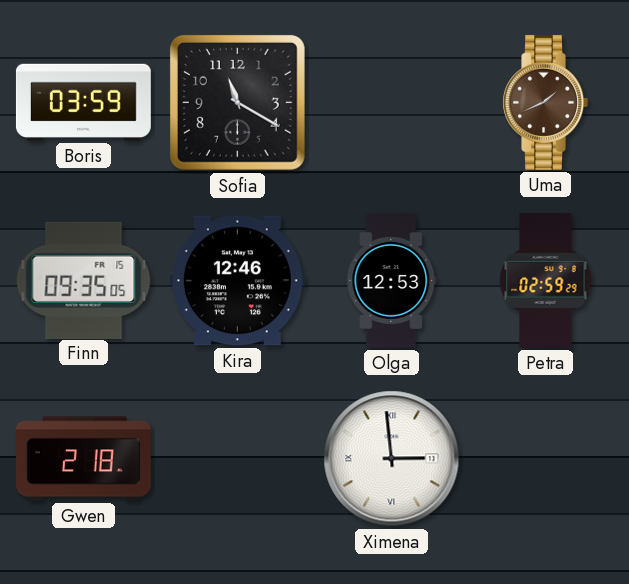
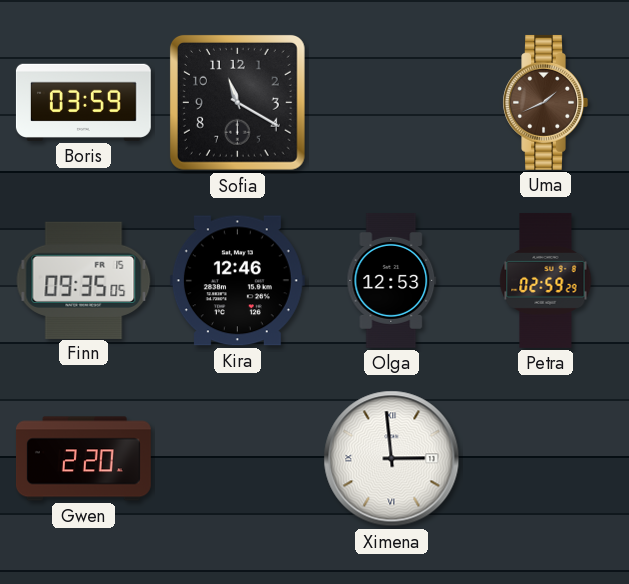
Gwen: 2:18 -> 2:20 (83, 459)
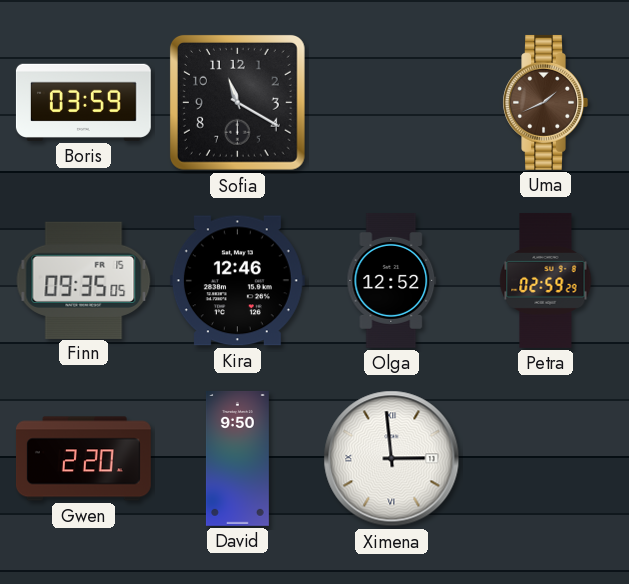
Olga: 12:53 -> 12:52 (392, 280)
David: none -> 9:50 (237, 458)
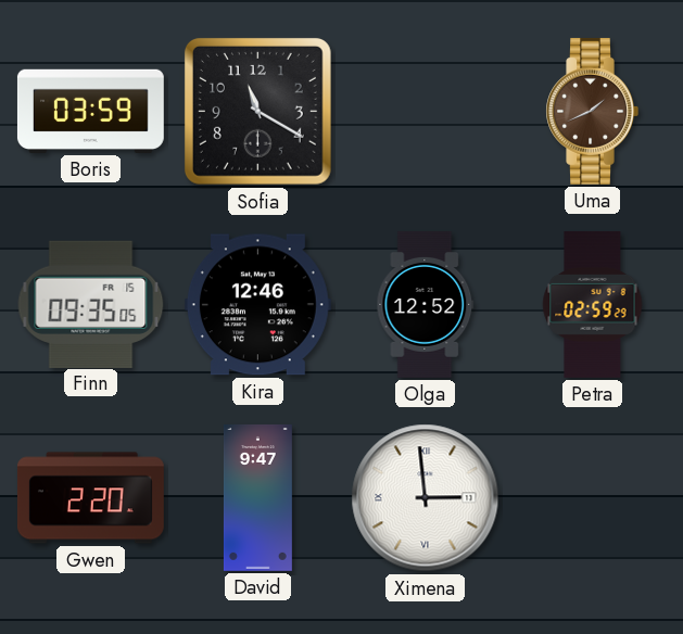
David: 9:50 -> 9:47 (257, 497)
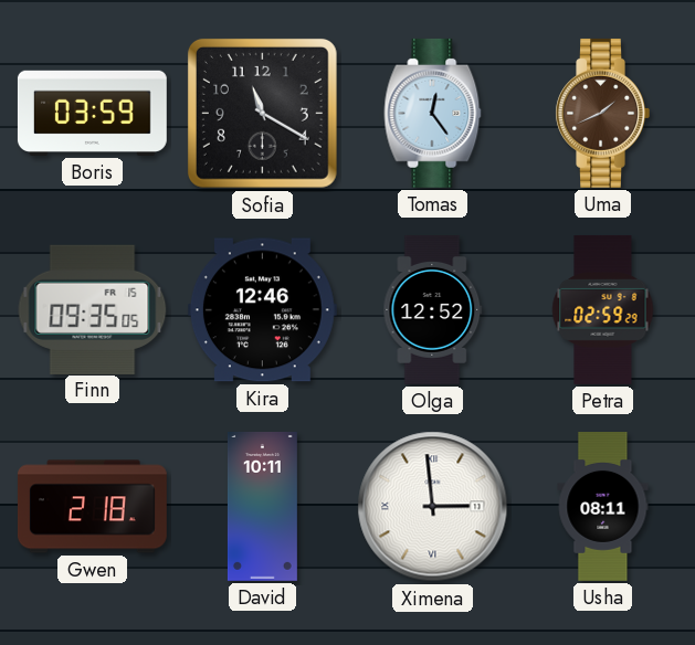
Tomas: none -> 12:24 (433, 113)
Gwen: 2:20 -> 2:18 (92, 507)
David: 9:47 -> 10:11 (262, 506)
Usha: none -> 08:11 (603, 507)
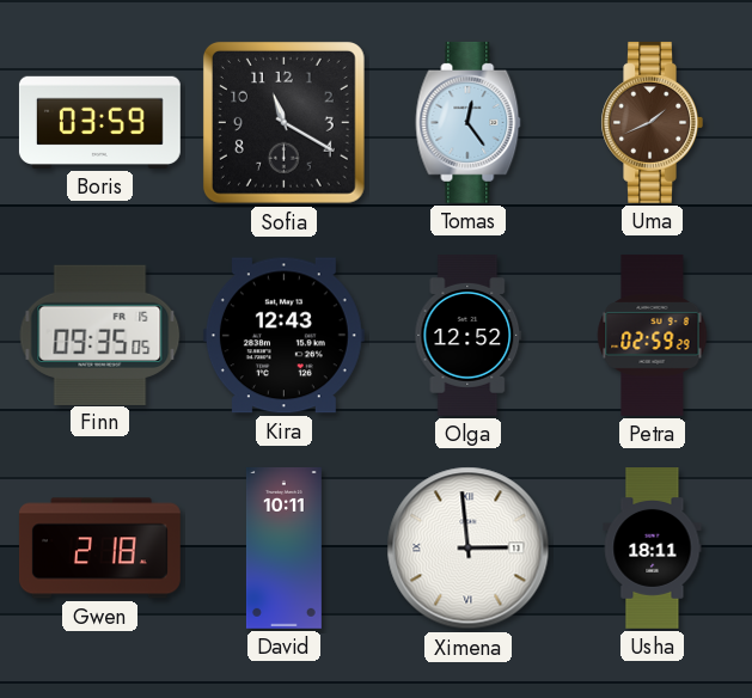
Kira: 12:46 -> 12:43 (283, 336)
Usha: 08:11 -> 18:11 (653, 549)
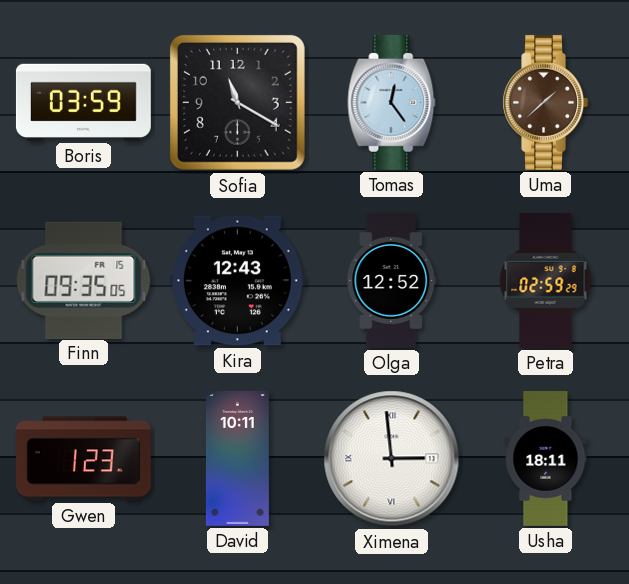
Uma: 1:41 -> 1:38 (545, 102)
Gwen: 2:18 -> 1:23 (83, 459)
